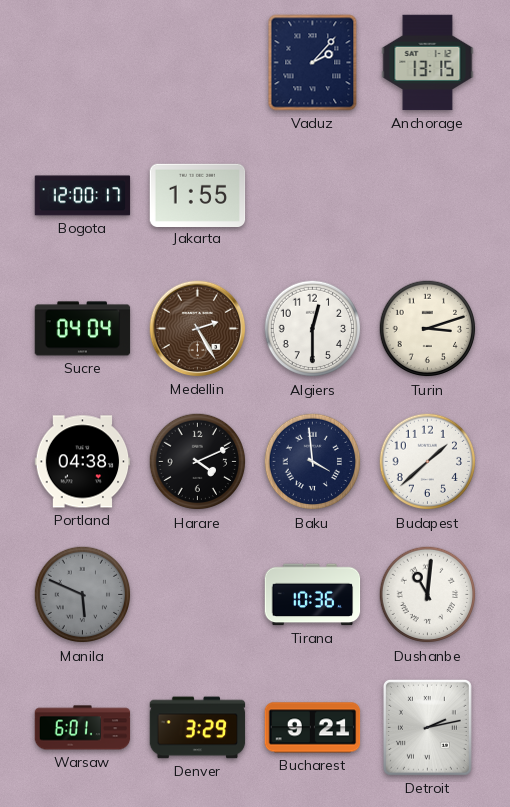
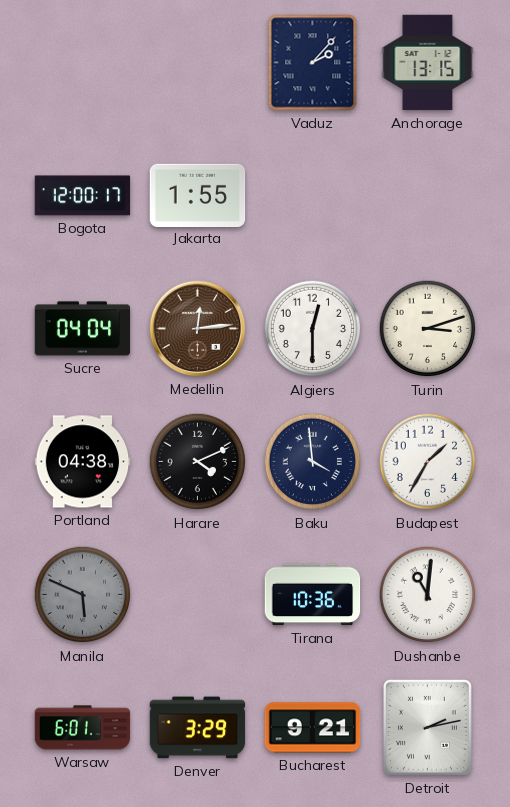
Medellin: 2:25 -> 12:14 (198, 329)
Budapest: 1:38 -> 1:35 (428, 462)
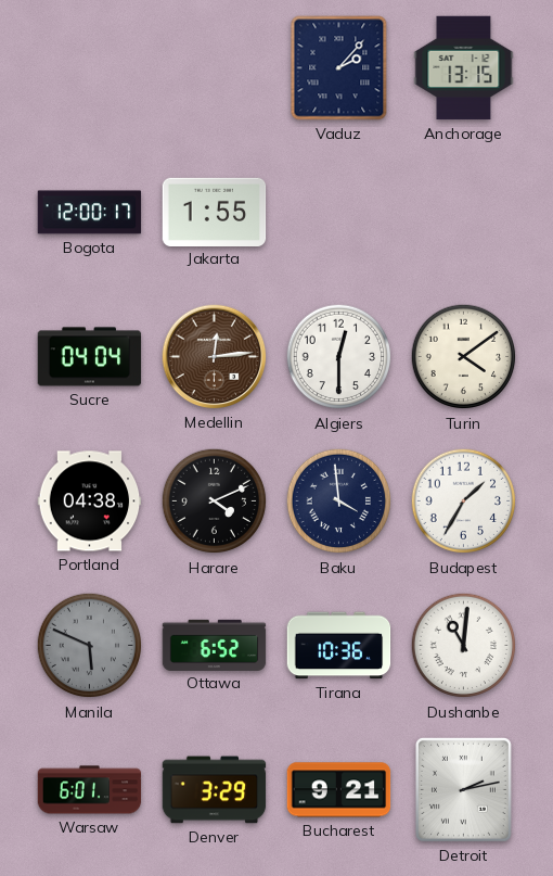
Turin: 3:12 -> 4:09 (464, 357)
Ottawa: none -> 6:52 (215, 645)
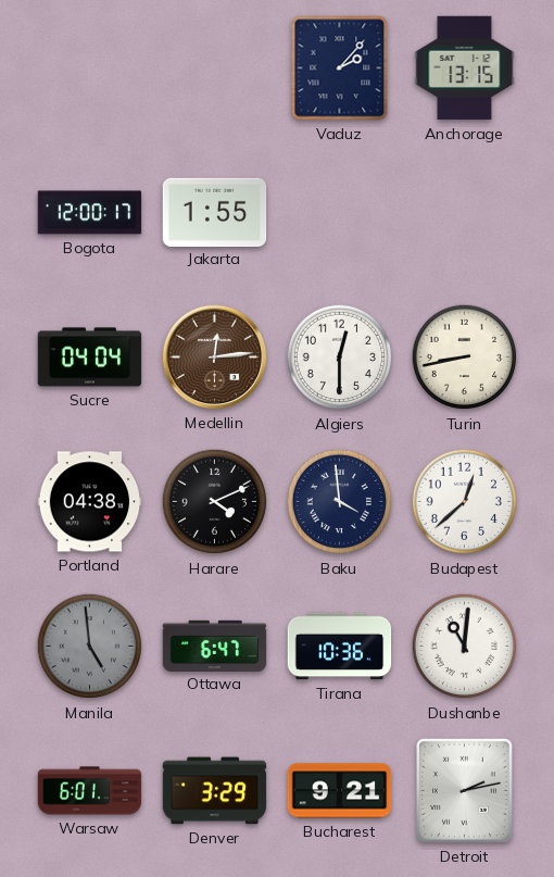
Turin: 4:09 -> 8:43 (465, 358)
Budapest: 1:35 -> 12:38 (465, 502)
Manila: 5:49 -> 4:59 (90, 647)
Ottawa: 6:52 -> 6:47 (215, 646)
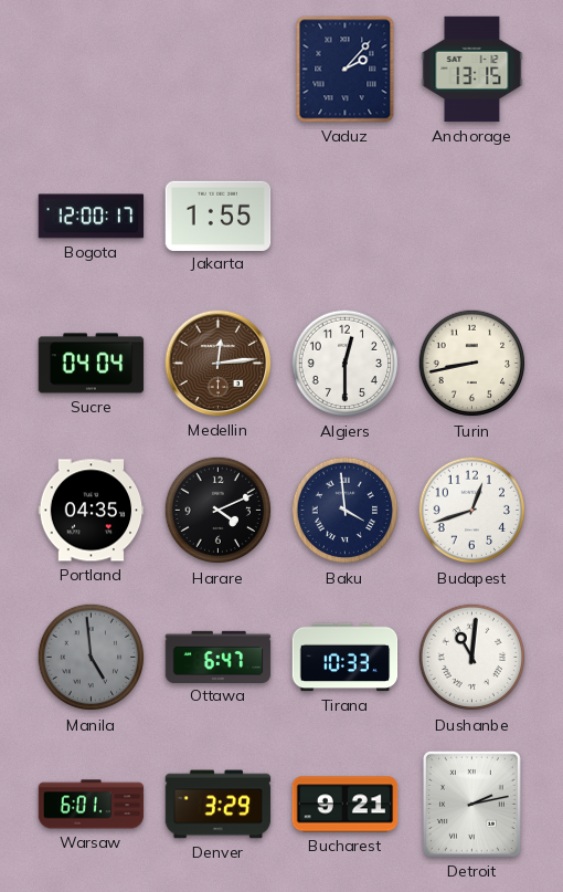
Portland: 04:38 -> 04:35 (92, 511)
Budapest: 12:38 -> 12:42 (472, 511)
Tirana: 10:36 -> 10:33 (346, 658)
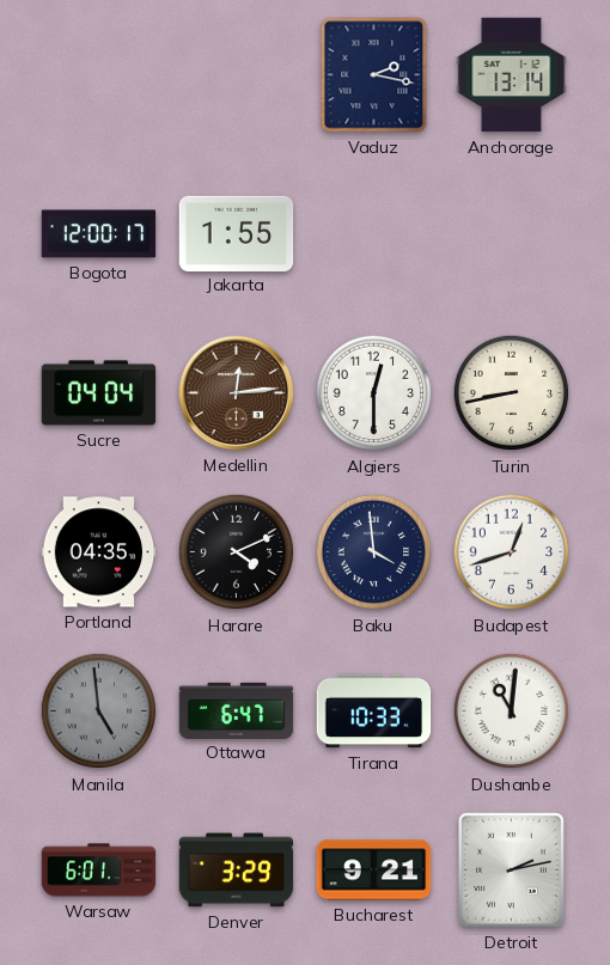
Vaduz: 2:07 -> 2:17 (374, 75)
Anchorage: 13:15 -> 13:14 (512, 75)
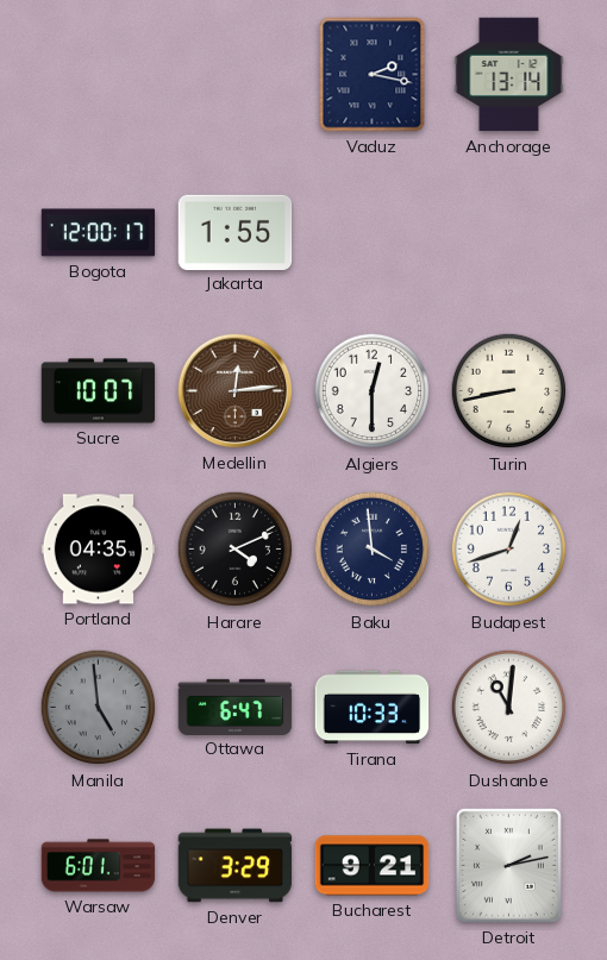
Sucre: 04:04 -> 10:07 (99, 391)
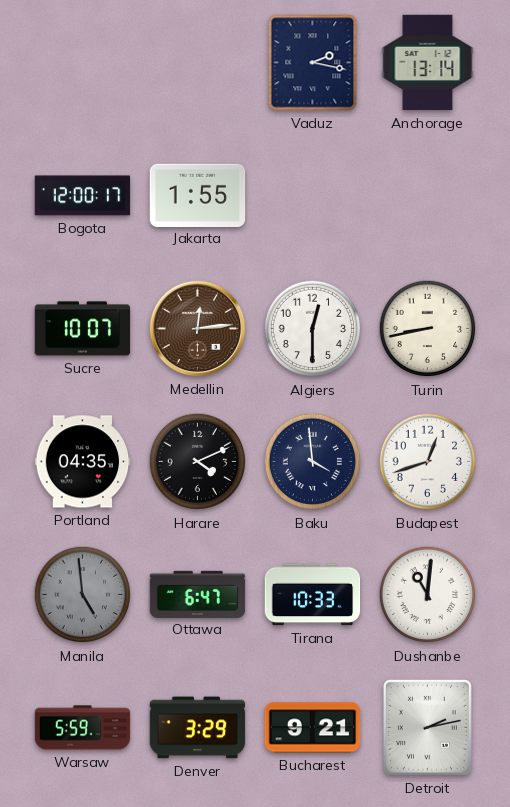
Warsaw: 6:01 -> 5:59 (83, 728)
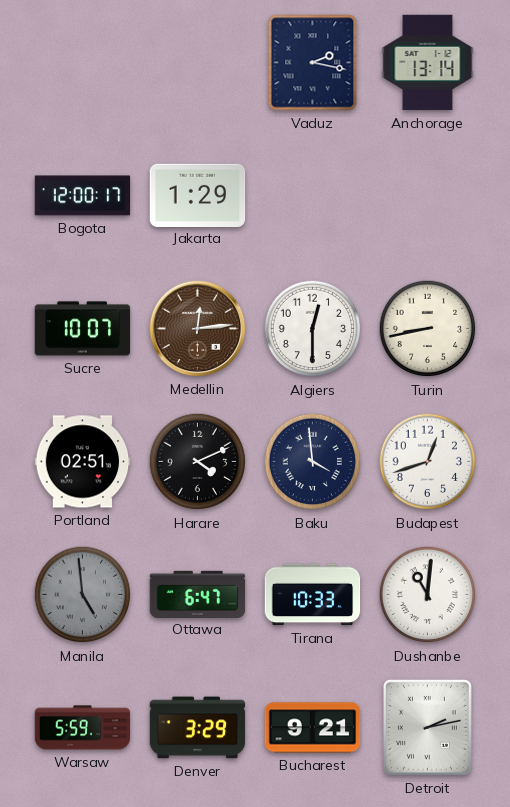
Jakarta: 1:55 -> 1:29 (198, 195)
Portland: 04:35 -> 02:51 (83, 462)
